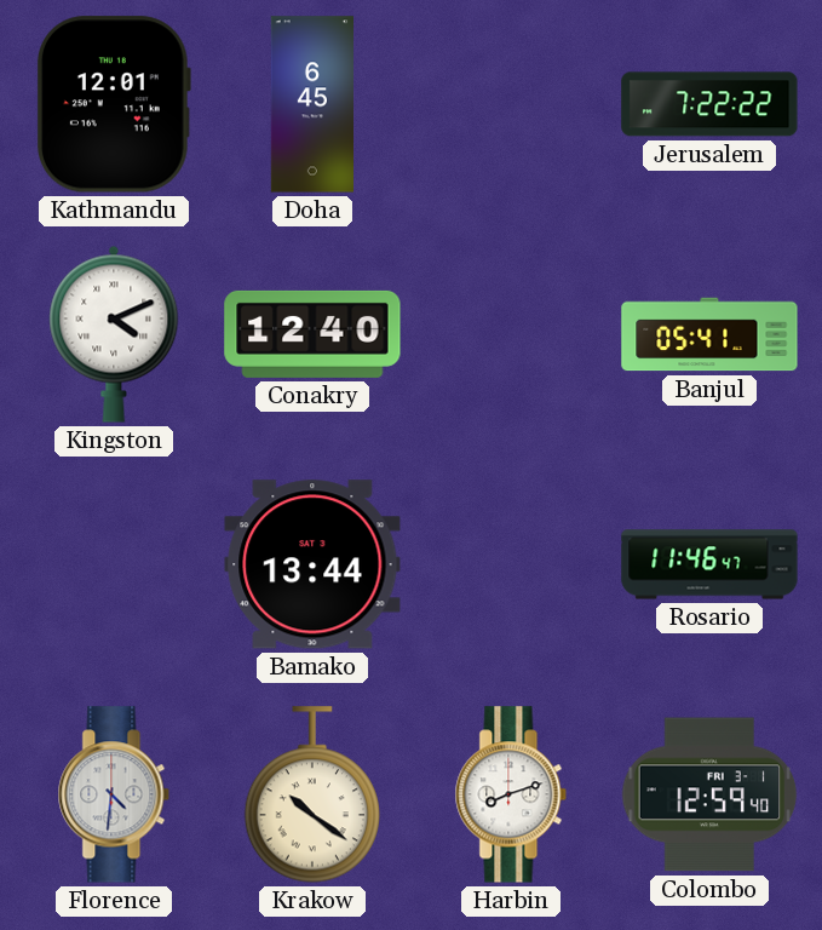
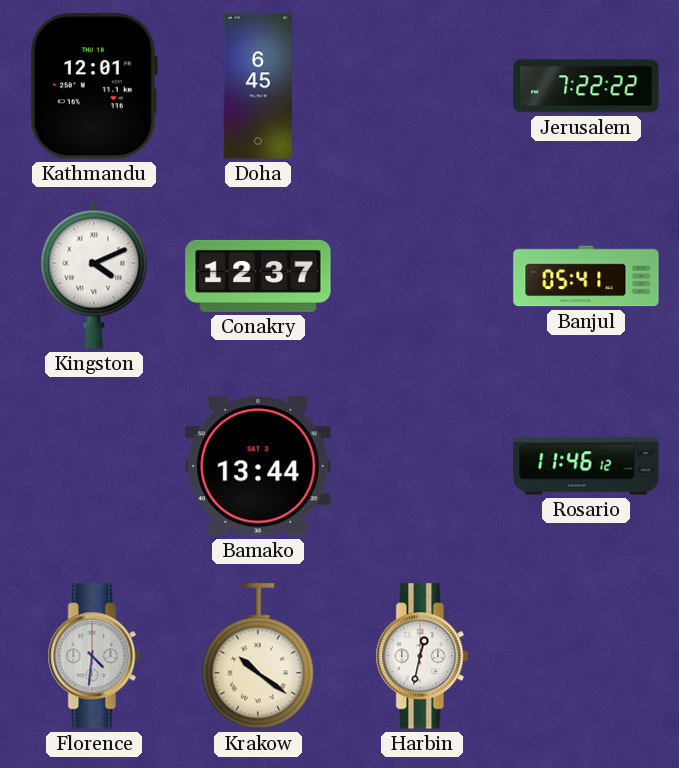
Conakry: 12:40 -> 12:37 (258, 276)
Rosario: 11:46:47 -> 11:46:12 (586, 466)
Harbin: 8:12 -> 12:32 (422, 656)
Colombo: 12:59 -> none (709, 794)
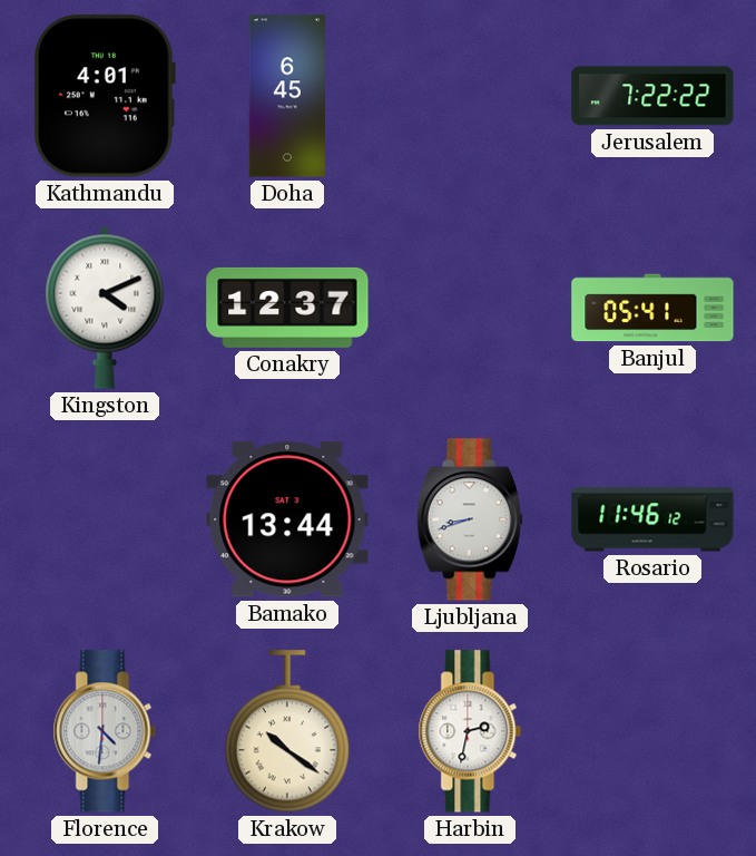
Kathmandu: 12:01 -> 4:01 (105, 96)
Ljubljana: none -> 8:42 (470, 519)
Harbin: 12:32 -> 2:32 (470, 731)
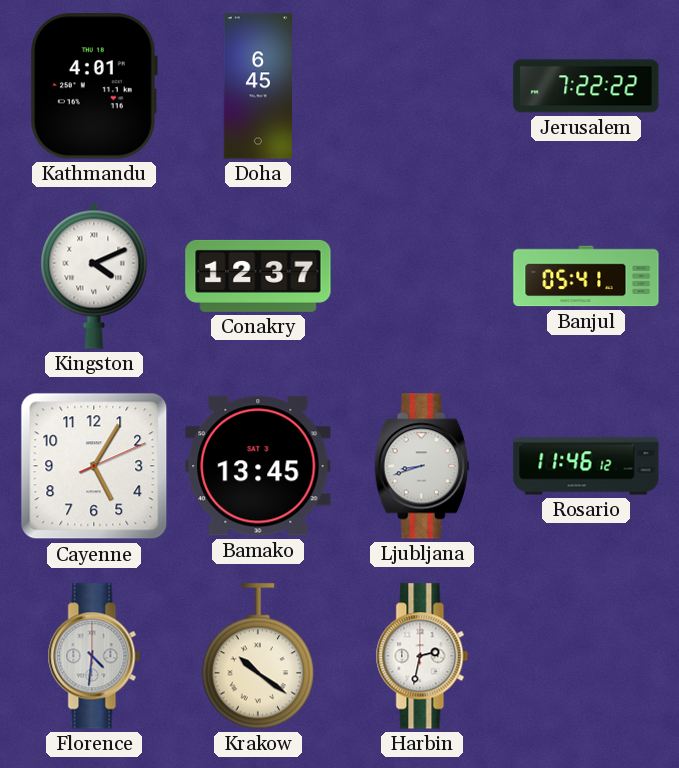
Cayenne: none -> 5:05 (94, 466)
Bamako: 13:44 -> 13:45 (258, 466)
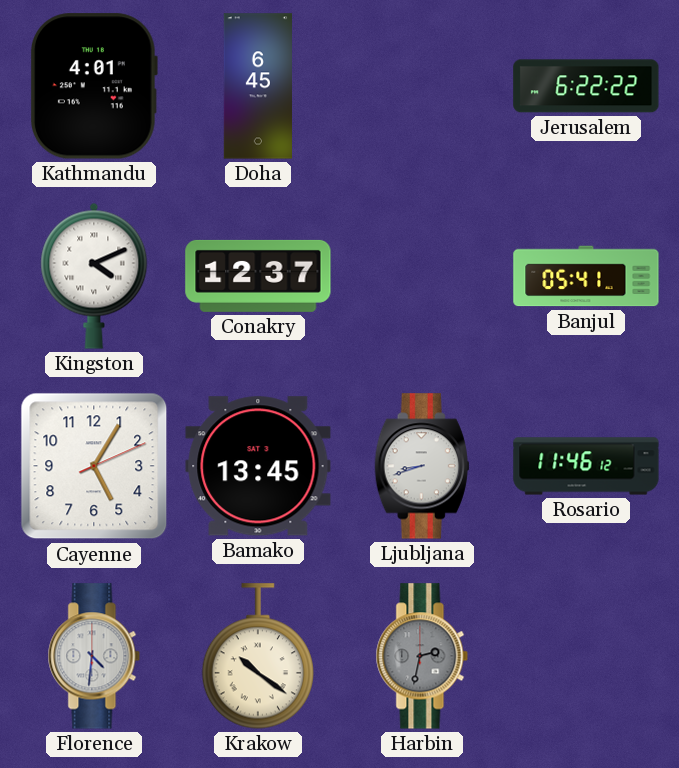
Jerusalem: 7:22 -> 6:22 (586, 86)
Harbin dial: white -> grey (422, 656)
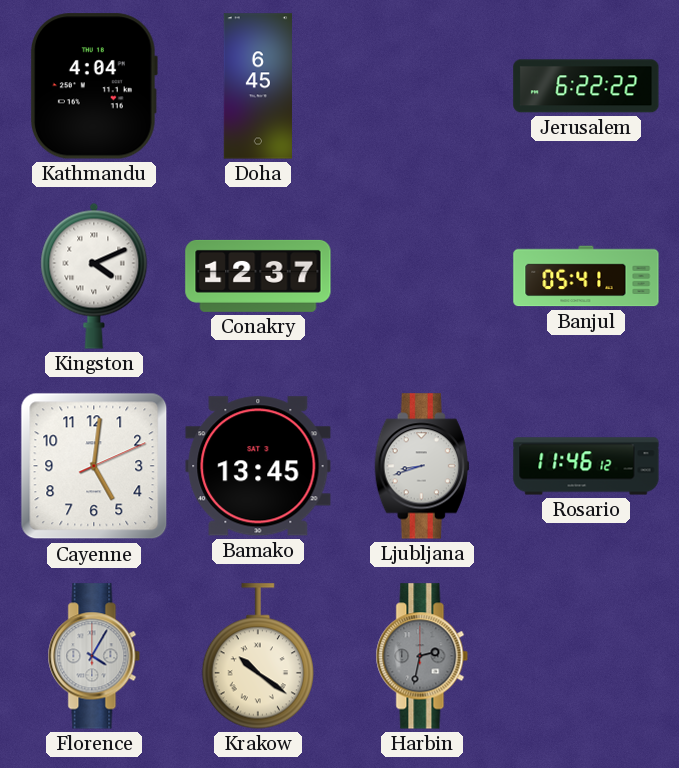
Kathmandu: 4:01 -> 4:04 (94, 86)
Cayenne: 5:05 -> 5:01 (94, 466)
Florence: 4:31 -> 4:05 (94, 656)
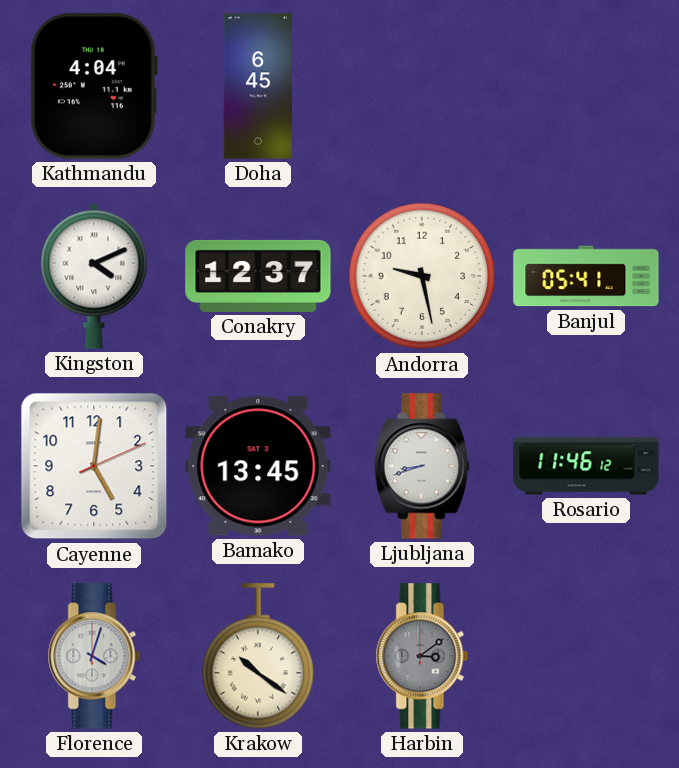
Jerusalem: 6:22 -> none (586, 86)
Andorra: none -> 9:28 (422, 276)
Florence: 4:05 -> 4:03 (94, 656)
Harbin: 2:32 -> 3:09 (422, 656)
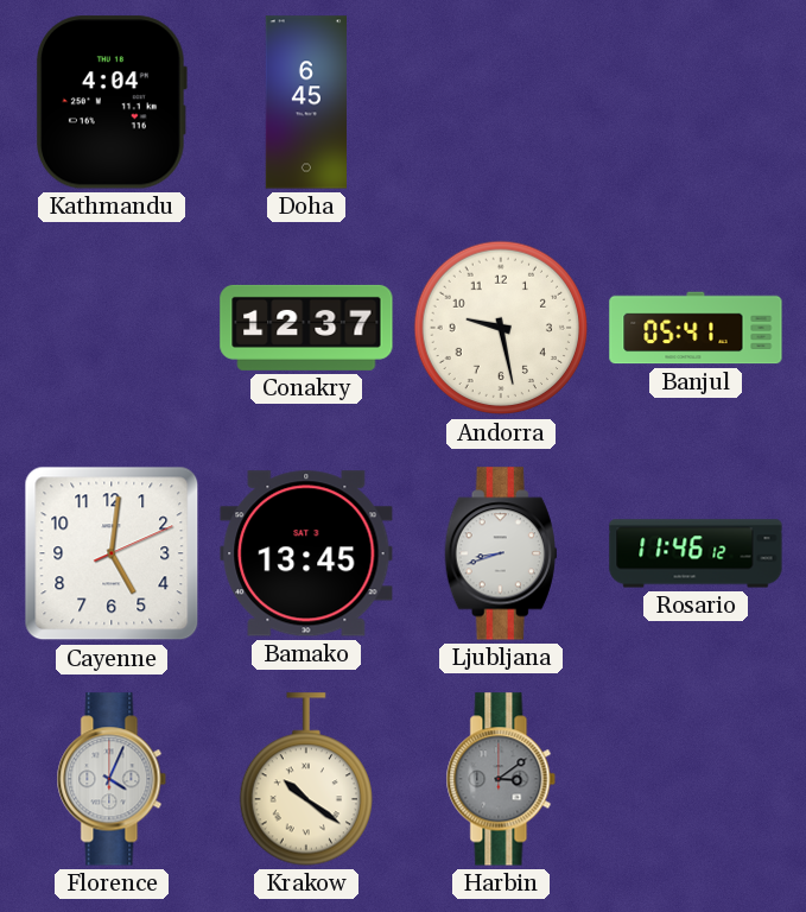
Kingston: 4:11 -> none (94, 276)
Florence: 4:03 -> 4:04 (112, 779)
